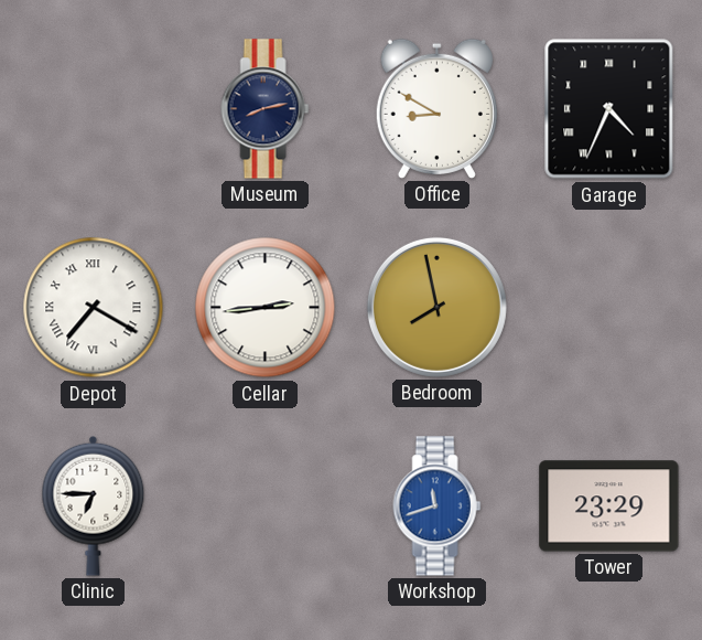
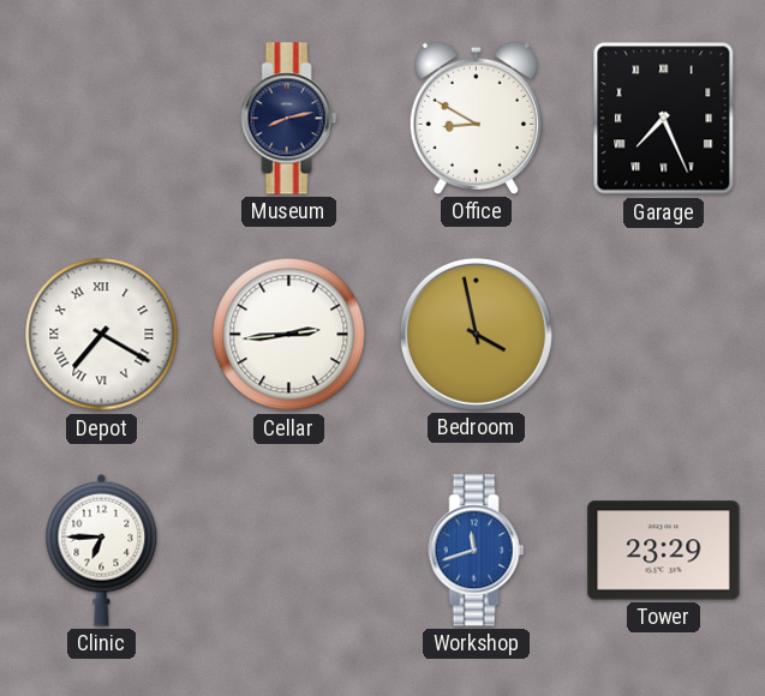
Garage: 4:34 -> 7:26 (664, 119)
Bedroom: 7:58 -> 3:58 (476, 334)
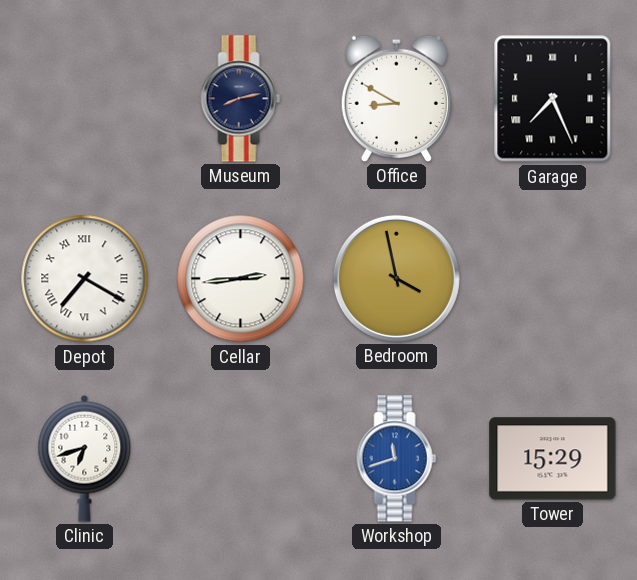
Clinic: 6:45 -> 6:42 (85, 458)
Tower: 23:29 -> 15:29 (553, 459)
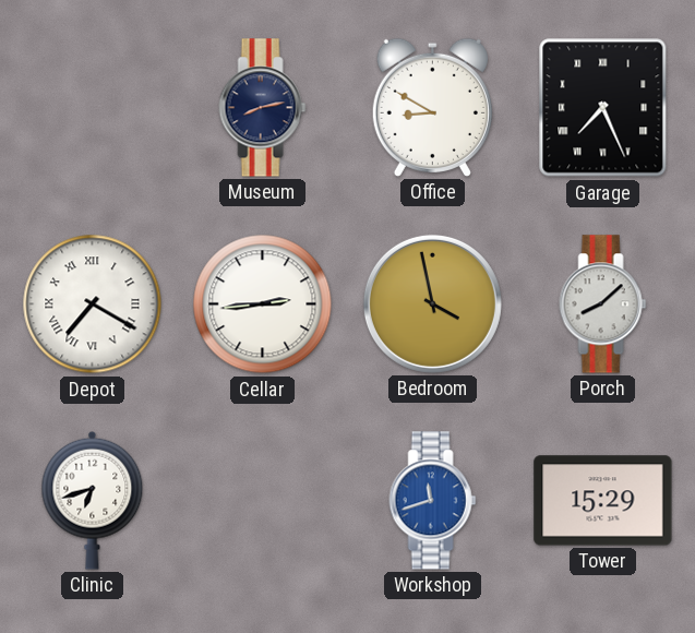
Porch: none -> 8:08 (603, 304)
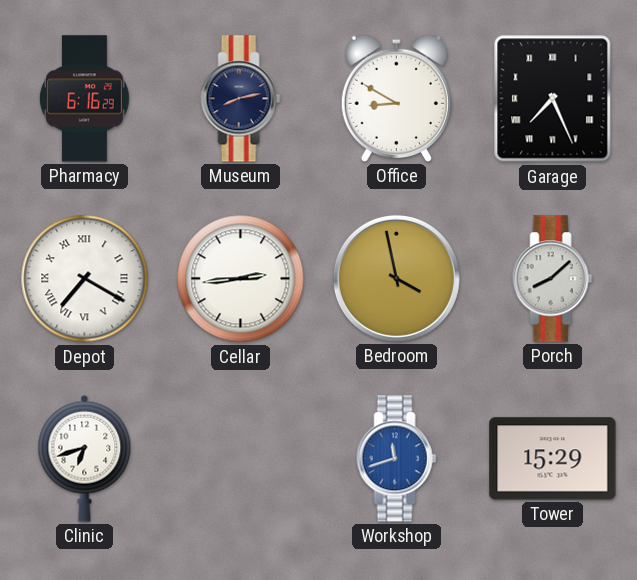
Pharmacy: none -> 6:16 (84, 99)
